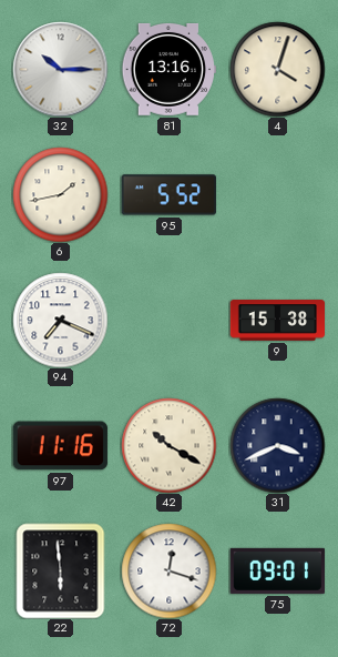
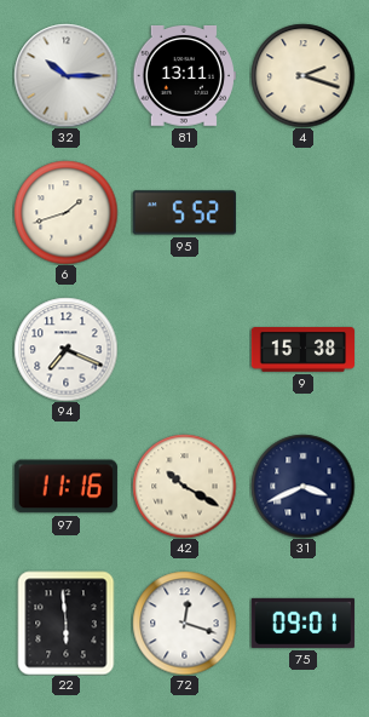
81: 13:16 -> 13:11 (184, 75)
4: 4:03 -> 2:18 (302, 75)
6: 1:43 -> 1:42 (65, 212)
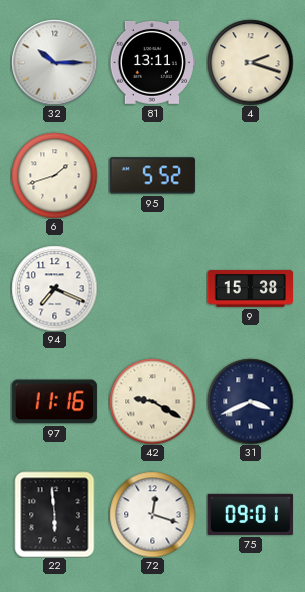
42: 10:20 -> 9:20 (152, 401)
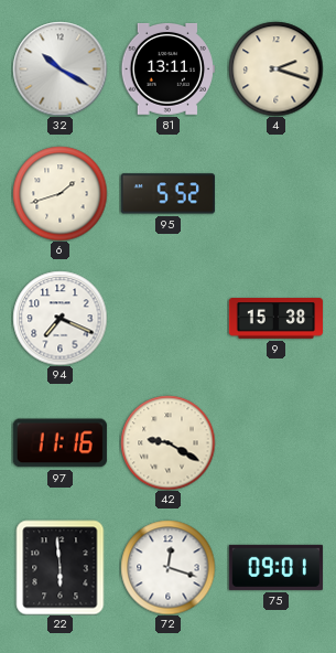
32: 10:15 -> 10:20 (59, 68)
31: 3:41 -> none (250, 401)
